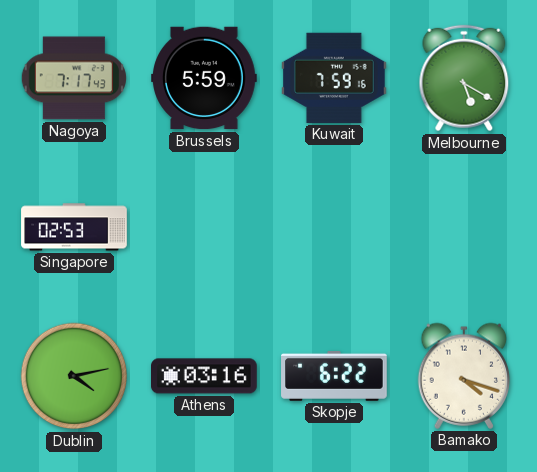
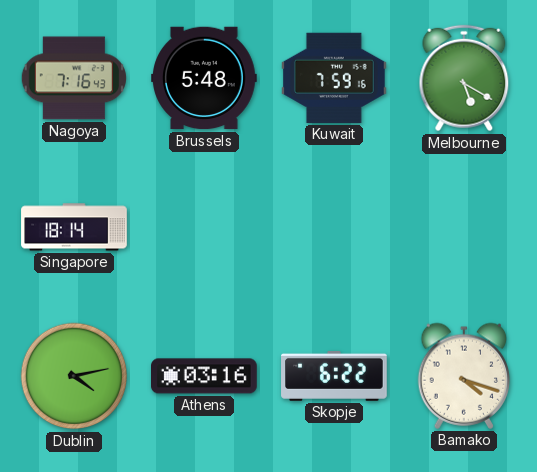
Nagoya: 7:17 -> 7:16 (73, 78)
Brussels: 5:59 -> 5:48 (204, 78)
Singapore: 02:53 -> 18:14 (74, 227)
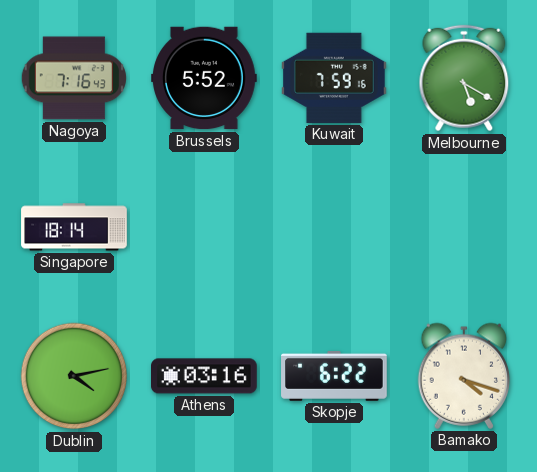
Brussels: 5:48 -> 5:52 (204, 78)
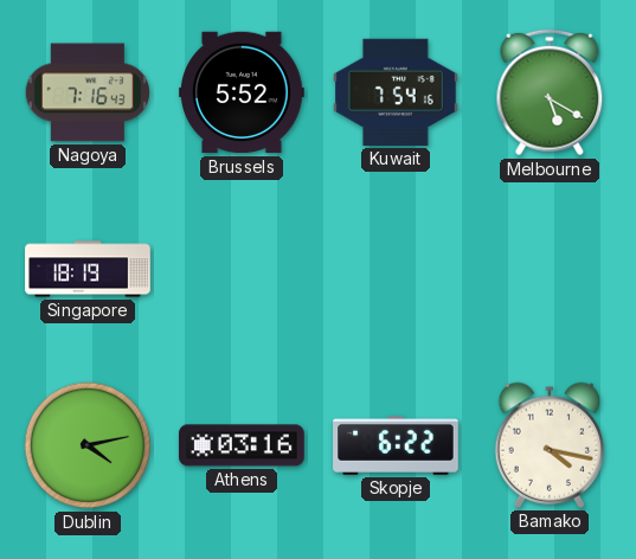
Kuwait: 7:59 -> 7:54 (397, 92)
Singapore: 18:14 -> 18:19 (88, 269)
Bamako: 4:18 -> 4:17 (550, 445)
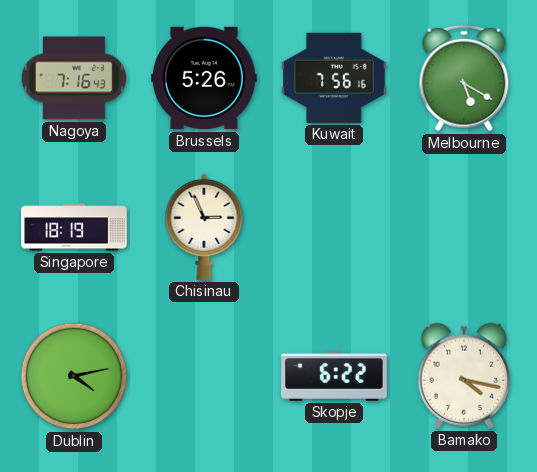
Brussels: 5:52 -> 5:26 (204, 78)
Kuwait: 7:54 -> 7:56 (335, 78)
Chisinau: none -> 2:56 (204, 227)
Athens: 03:16 -> none (243, 445)
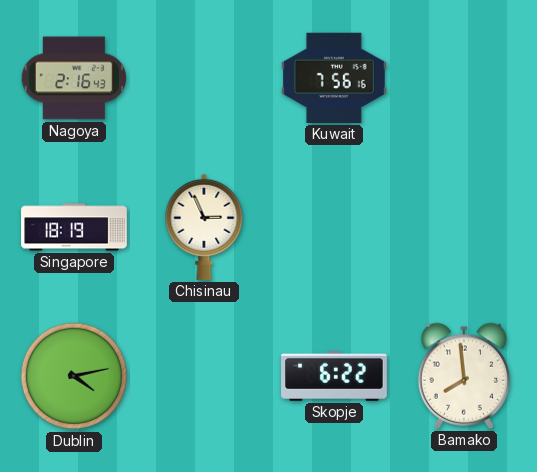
Nagoya: 7:16 -> 2:16 (73, 78)
Brussels: 5:26 -> none (204, 78)
Melbourne: 5:20 -> none (464, 78)
Bamako: 4:17 -> 7:59 (464, 376)
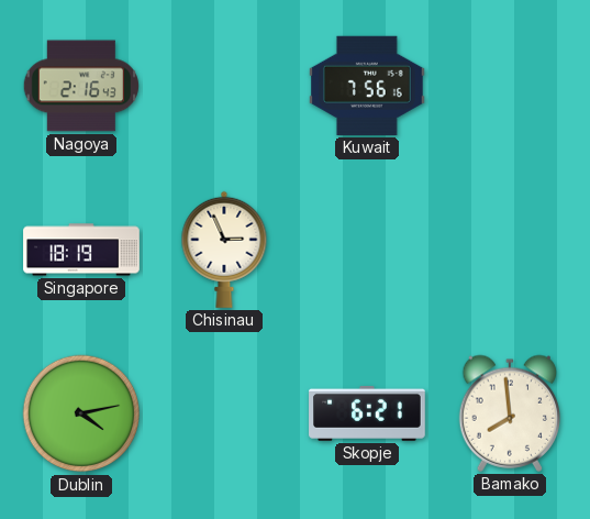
Skopje: 6:22 -> 6:21 (367, 413)
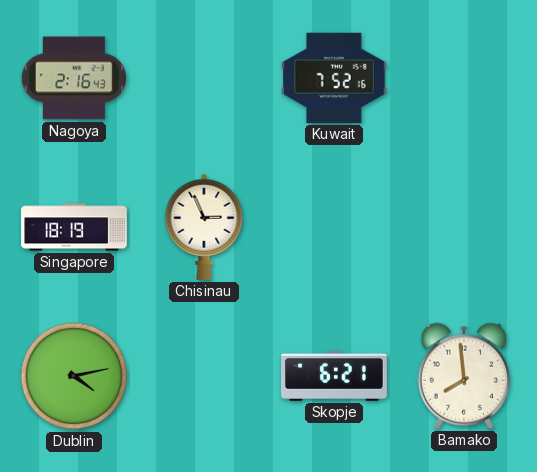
Kuwait: 7:56 -> 7:52 (335, 78)
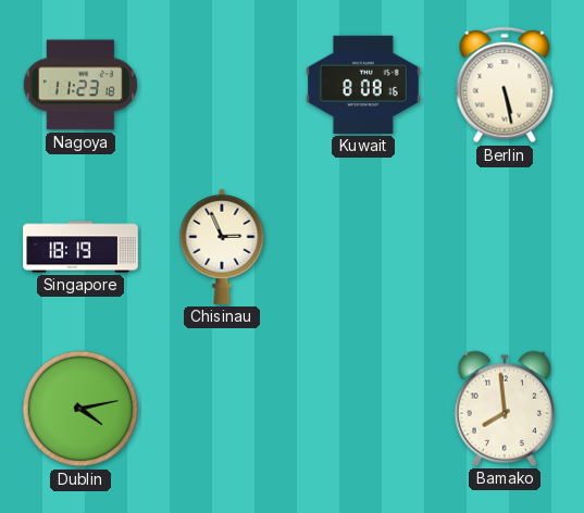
Nagoya: 2:16 -> 11:23 (79, 85)
Kuwait: 7:52 -> 8:08 (364, 85)
Berlin: none -> 5:28 (505, 85)
Skopje: 6:21 -> none (334, 376)
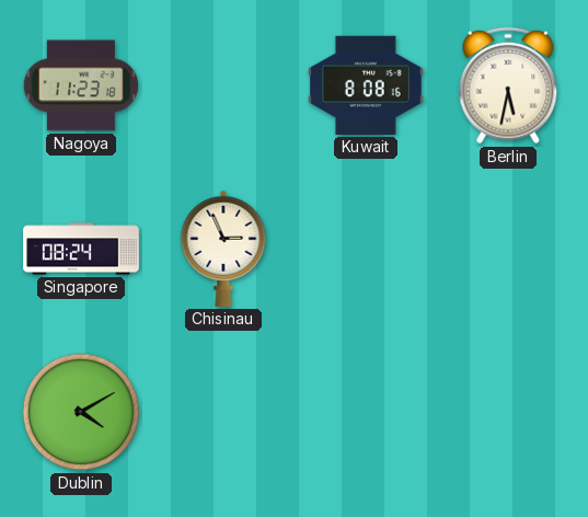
Berlin: 5:28 -> 5:32 (508, 85)
Singapore: 18:19 -> 08:24 (81, 249)
Dublin: 4:13 -> 4:10 (81, 412)
Bamako: 7:59 -> none (505, 409)
